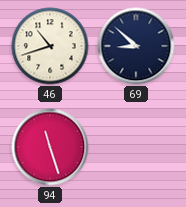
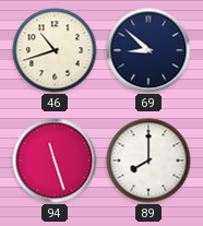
89: none -> 8:00 (148, 160)
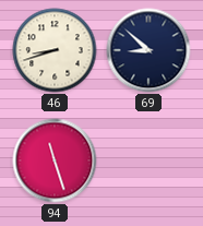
46: 10:42 -> 8:42 (55, 50)
89: 8:00 -> none (148, 160)
